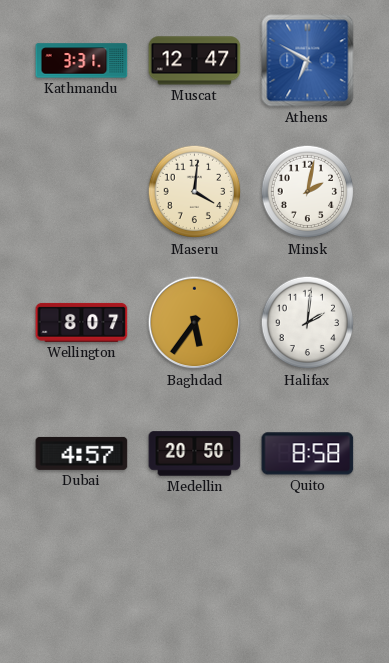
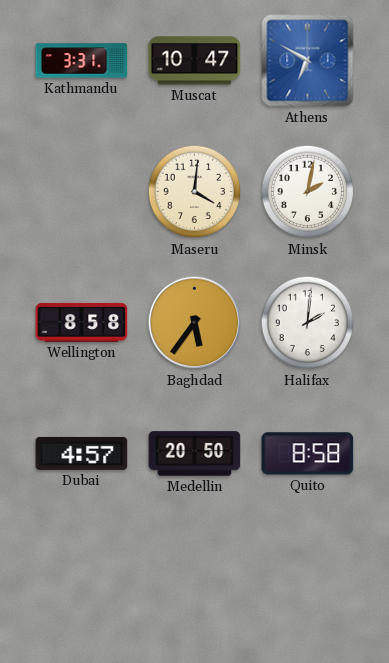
Muscat: 12:47 -> 10:47 (195, 61)
Wellington: 8:07 -> 8:58 (82, 322)
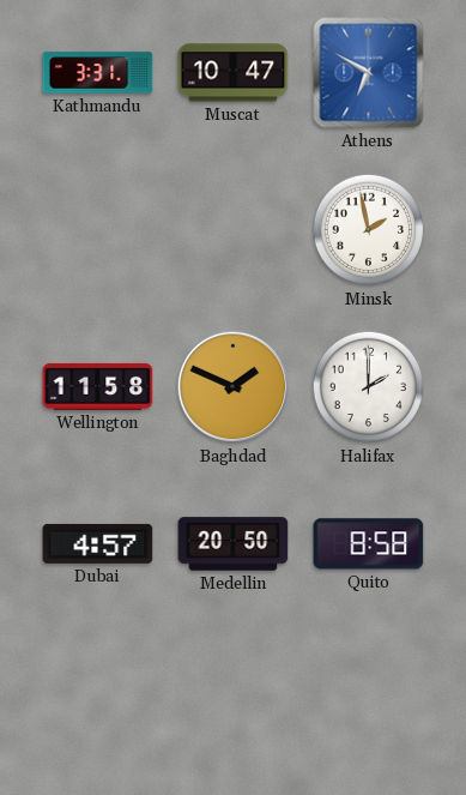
Maseru: 4:01 -> none (195, 192)
Minsk: 2:02 -> 1:58 (369, 230)
Wellington: 8:58 -> 11:58 (98, 386)
Baghdad: 5:36 -> 1:49 (234, 387)
Halifax: 2:01 -> 2:00 (369, 387)
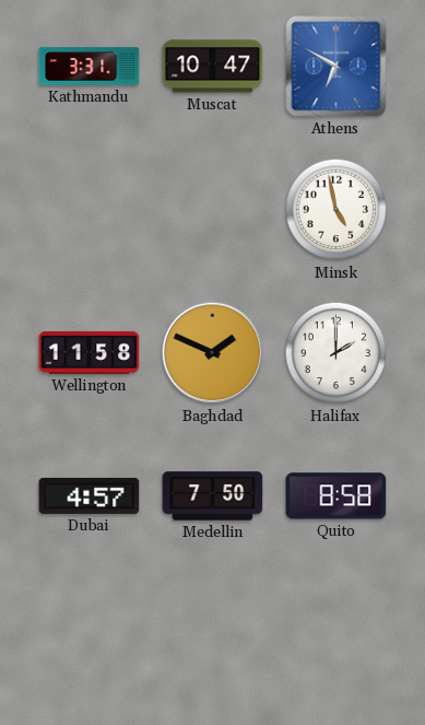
Minsk: 1:58 -> 4:58 (337, 210)
Medellin: 20:50 -> 7:50 (213, 496)
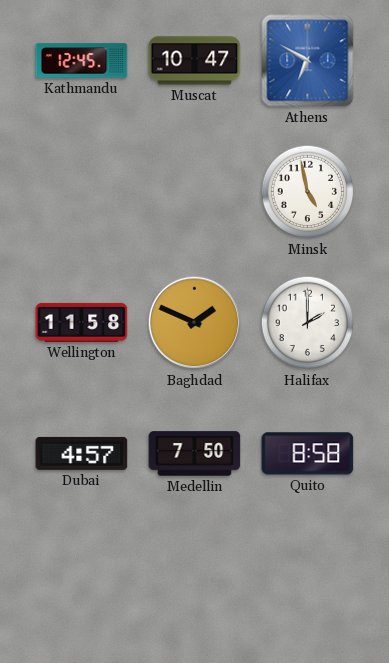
Kathmandu: 3:31 -> 12:45 (82, 61)
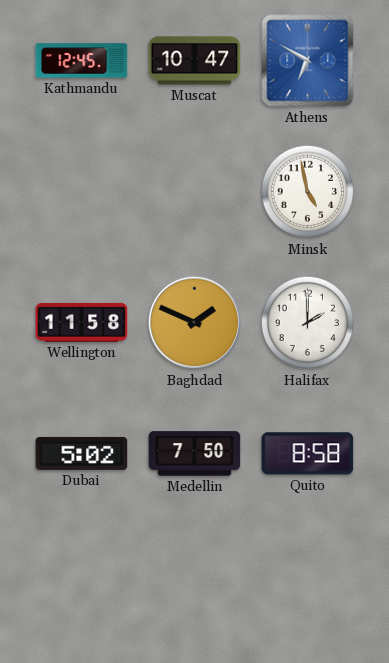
Dubai: 4:57 -> 5:02 (82, 453)
